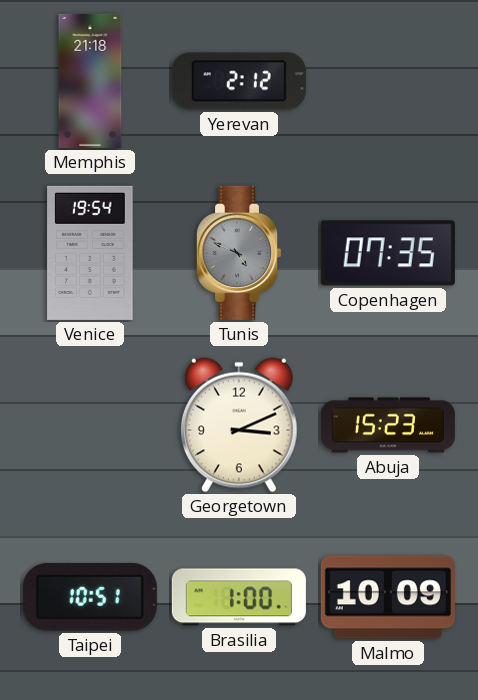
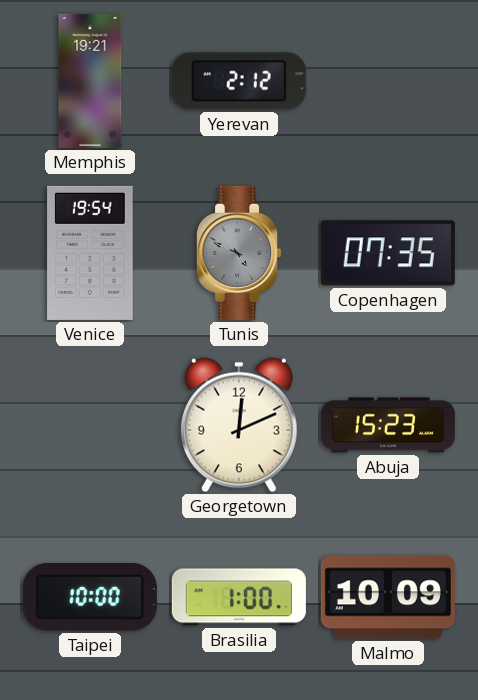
Memphis: 21:18 -> 19:21 (90, 81)
Georgetown: 3:11 -> 12:11 (239, 425)
Taipei: 10:51 -> 10:00 (90, 597)
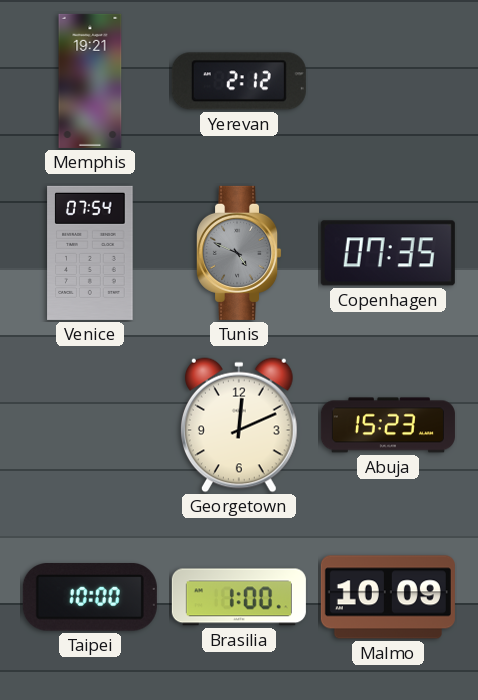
Venice: 19:54 -> 07:54 (90, 253)
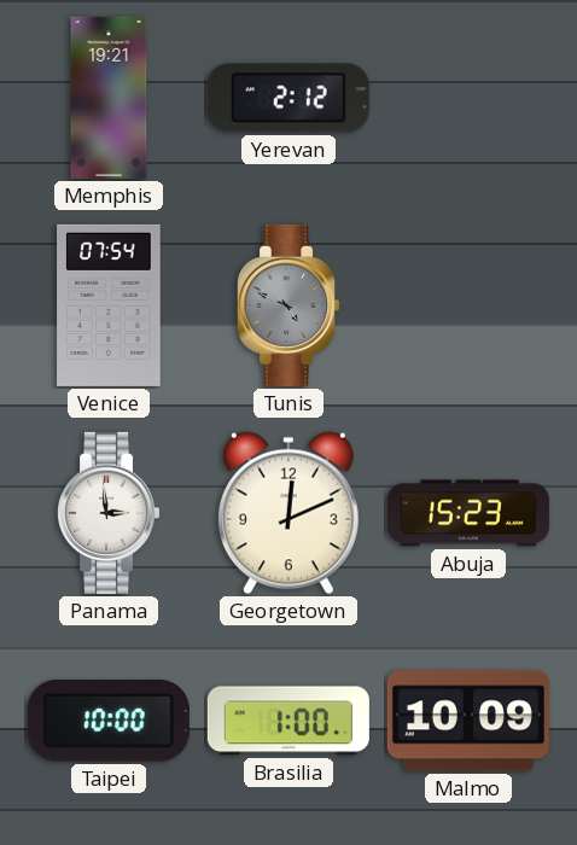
Copenhagen: 07:35 -> none (388, 253)
Panama: none -> 2:59 (110, 513)
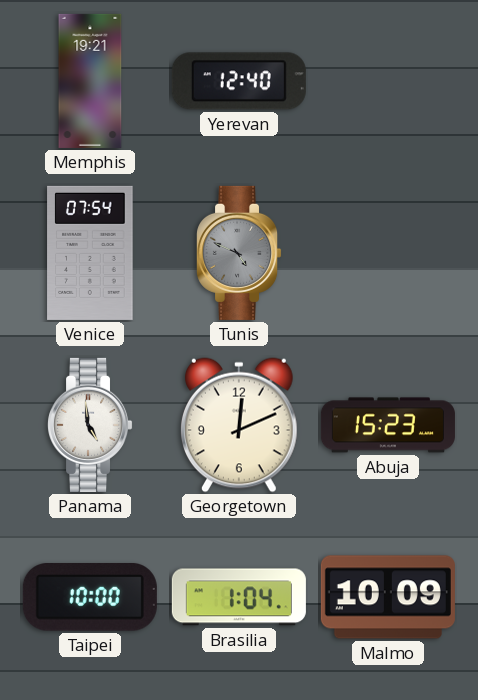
Yerevan: 2:12 -> 12:40 (239, 81)
Panama: 2:59 -> 4:59 (91, 425)
Brasilia: 1:00 -> 1:04 (239, 597)
